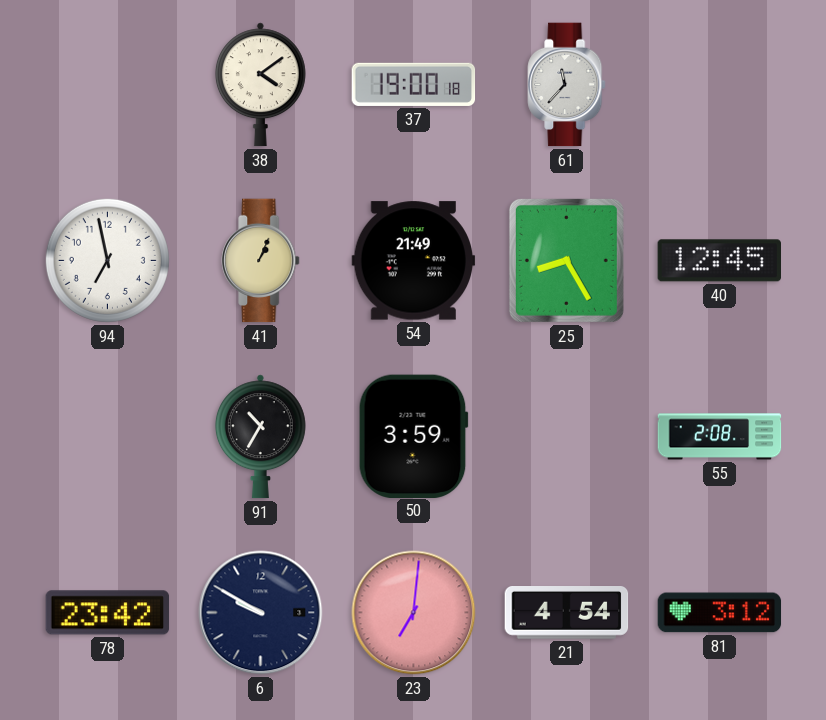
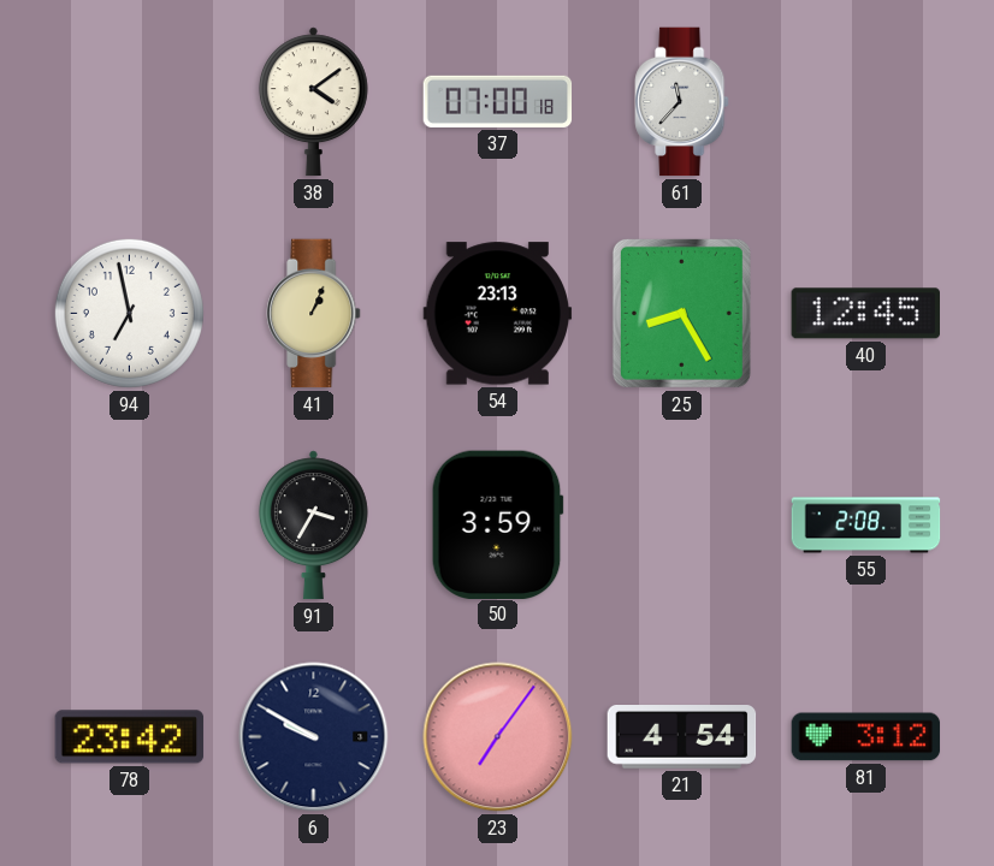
37: 19:00 -> 07:00 (498, 101)
54: 21:49 -> 23:13 (498, 314)
91: 10:35 -> 3:35 (313, 526)
23: 7:01 -> 7:06 (498, 737)
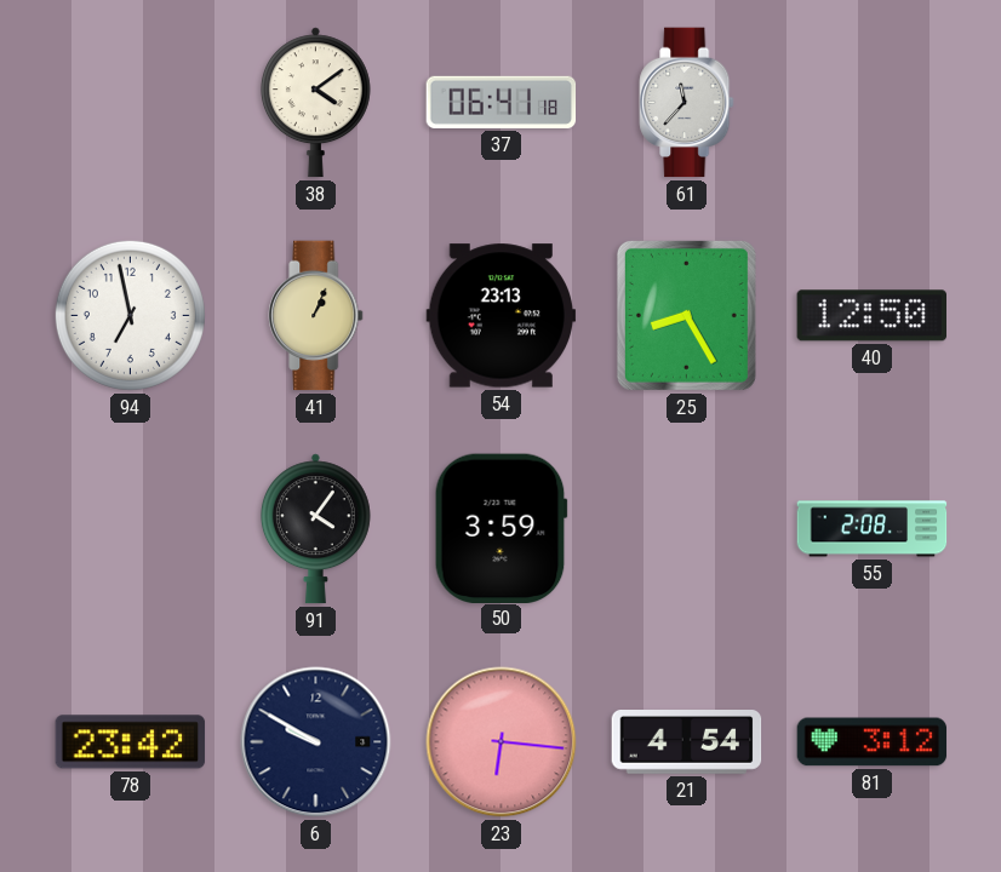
37: 07:00 -> 06:41 (502, 102)
40: 12:45 -> 12:50 (871, 316)
91: 3:35 -> 4:06 (315, 529)
23: 7:06 -> 6:16 (502, 742)
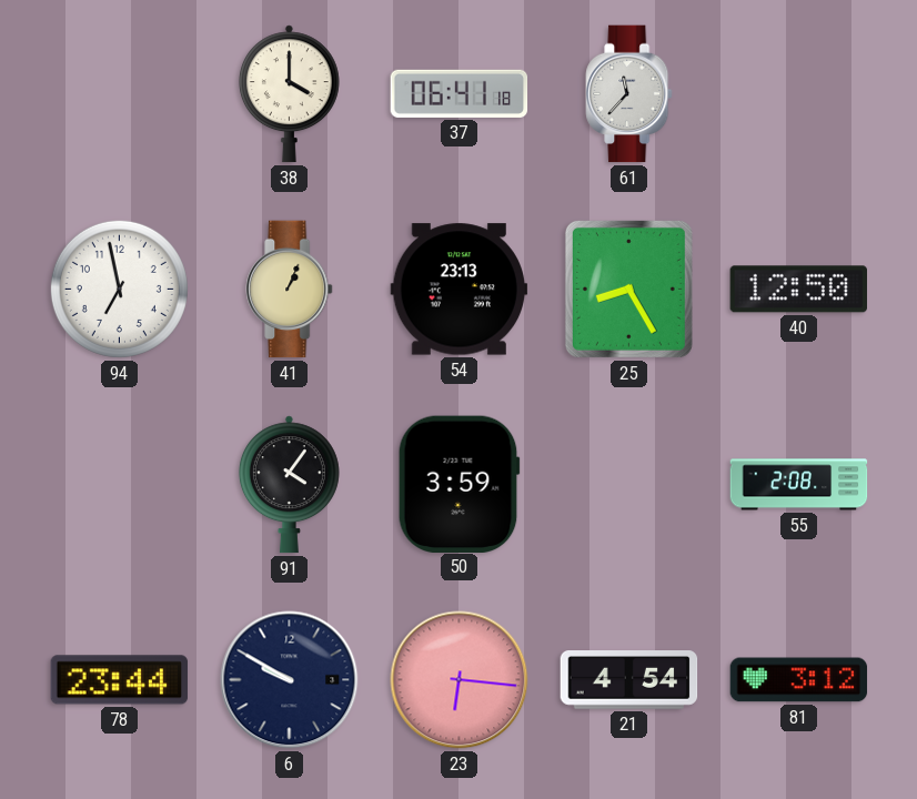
38: 4:09 -> 4:00 (289, 94)
78: 23:42 -> 23:44 (120, 680)
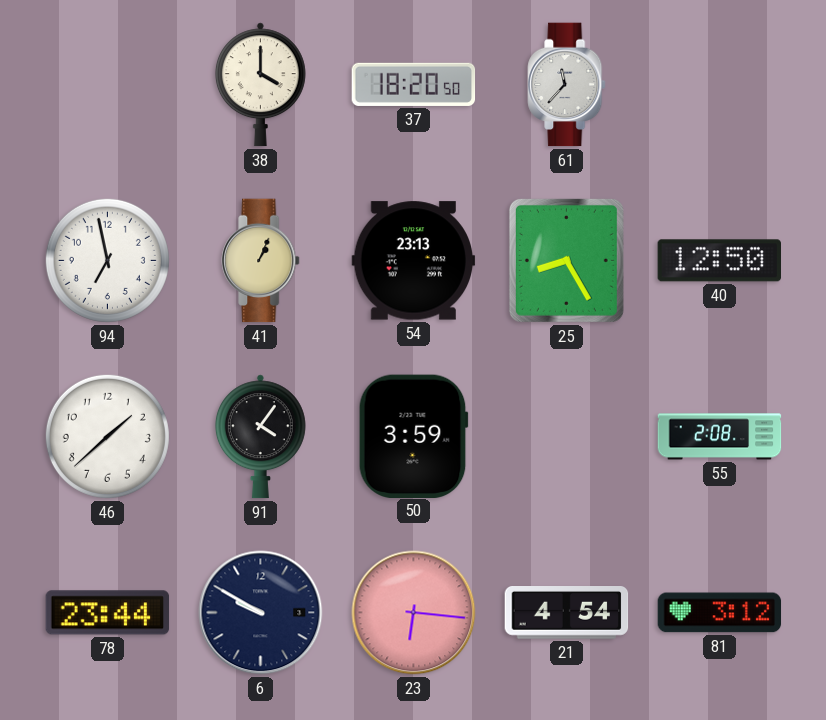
37: 06:41 -> 18:20 (414, 84)
46: none -> 1:38 (107, 436)
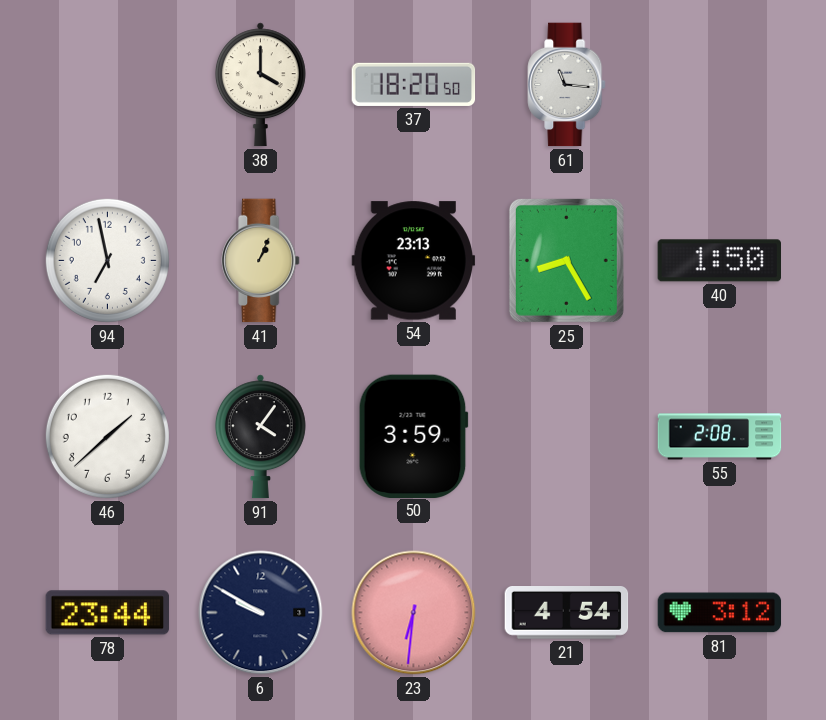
61: 11:37 -> 11:16 (567, 85)
40: 12:50 -> 1:50 (719, 261)
23: 6:16 -> 6:31 (414, 613)
